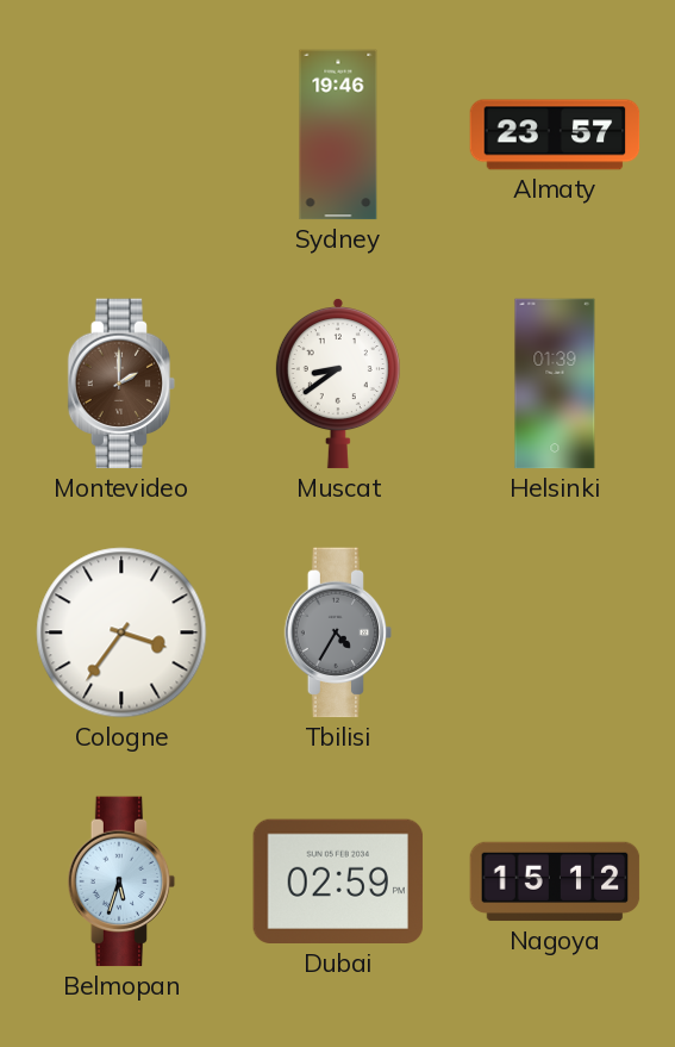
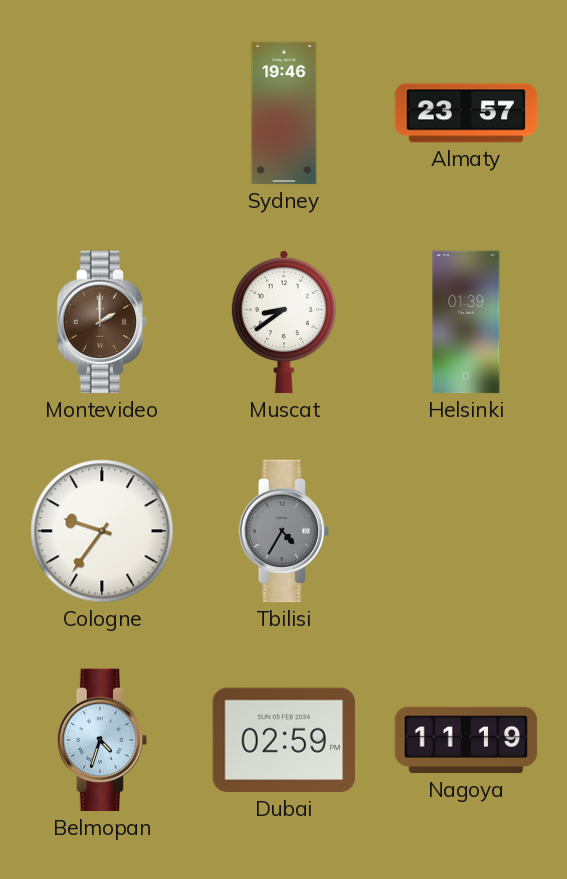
Cologne: 3:36 -> 9:36 (102, 531)
Belmopan: 5:33 -> 4:33 (102, 740)
Nagoya: 15:12 -> 11:19 (466, 740)
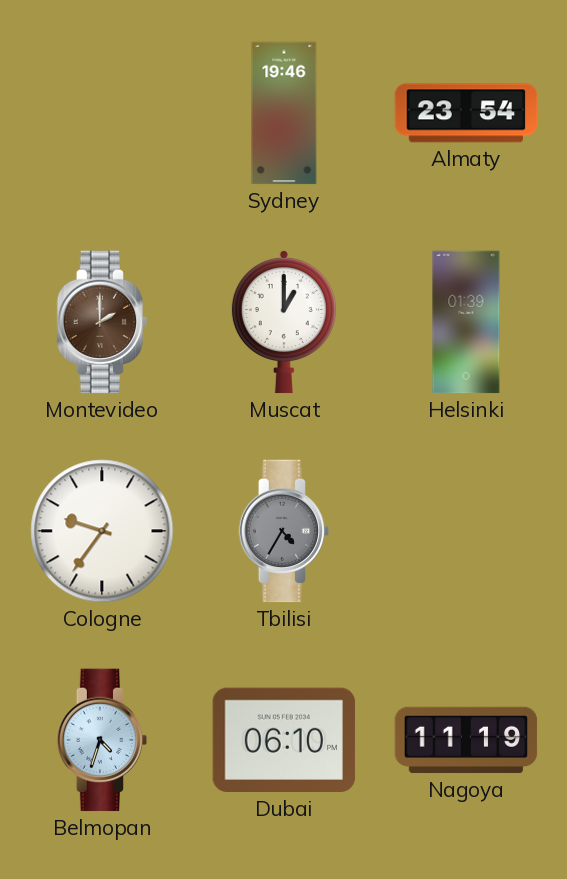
Almaty: 23:57 -> 23:54 (466, 113)
Muscat: 8:39 -> 1:00 (284, 322)
Dubai: 02:59 -> 06:10 (284, 740)
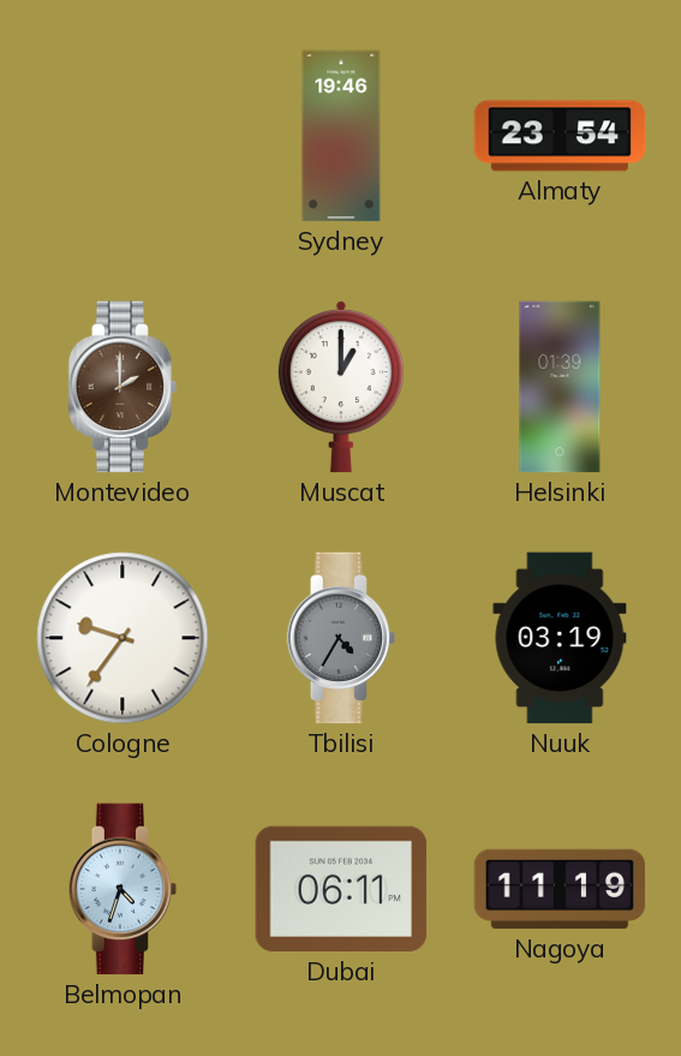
Nuuk: none -> 03:19 (560, 638)
Dubai: 06:10 -> 06:11 (341, 889)
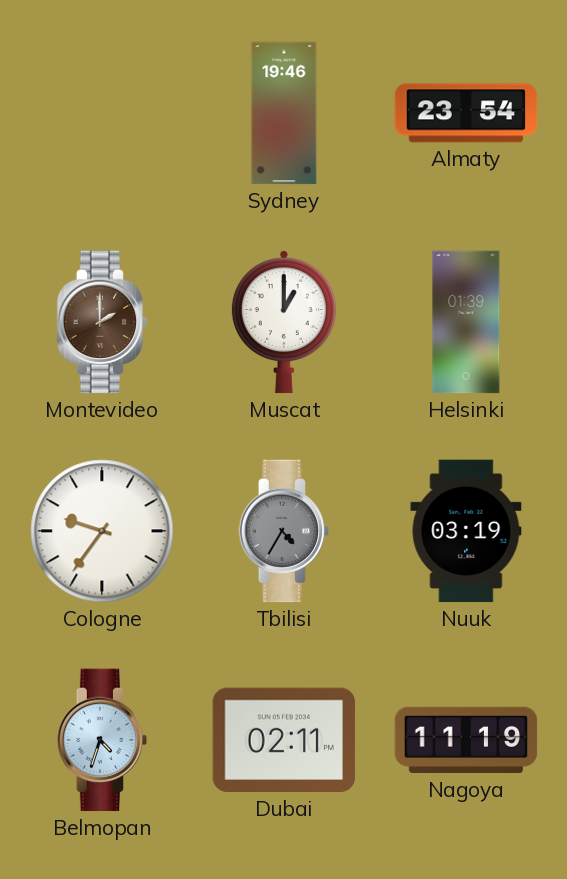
Dubai: 06:11 -> 02:11 (284, 740)
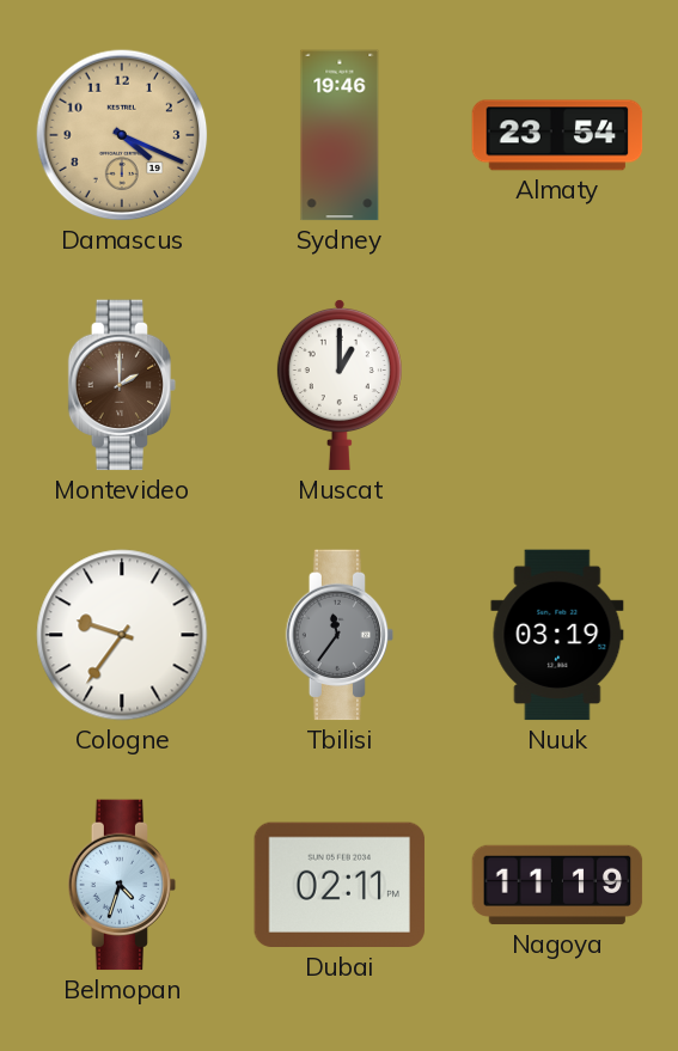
Damascus: none -> 4:19 (122, 135)
Helsinki: 01:39 -> none (466, 322)
Tbilisi: 4:35 -> 11:36 (340, 635)
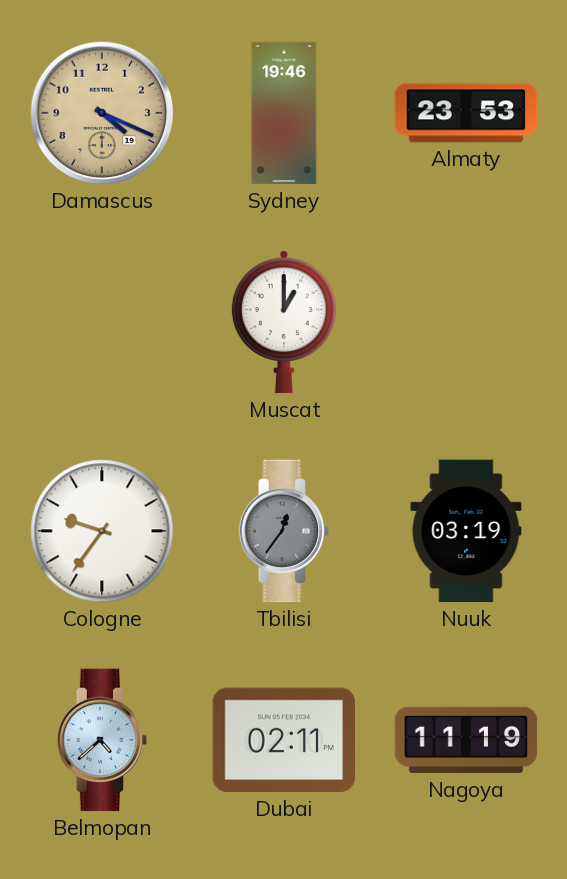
Almaty: 23:54 -> 23:53 (466, 113)
Montevideo: 2:00 -> none (122, 385)
Tbilisi: 11:36 -> 12:36 (284, 531)
Belmopan: 4:33 -> 4:38 (102, 740)
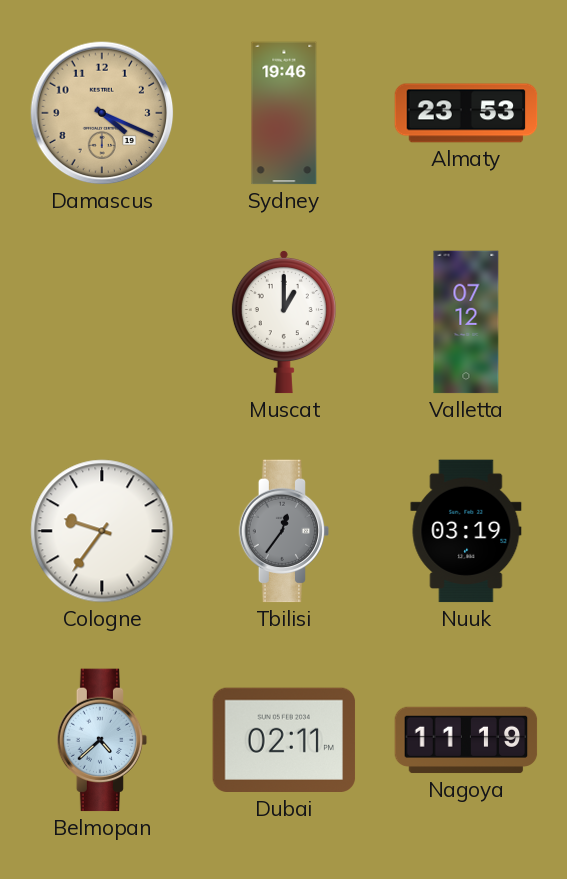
Valletta: none -> 07:12 (466, 322)
